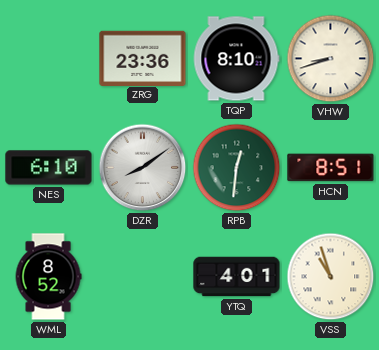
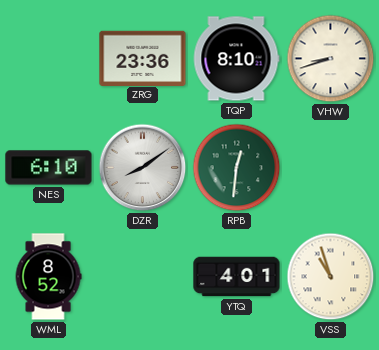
HCN: 8:51 -> none (331, 168)
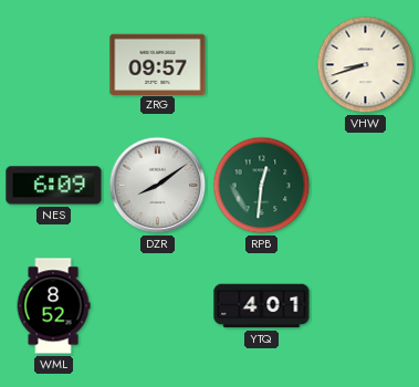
ZRG: 23:36 -> 09:57 (158, 64)
TQP: 8:10 -> none (236, 59)
NES: 6:10 -> 6:09 (54, 186)
VSS: 10:57 -> none (331, 277)
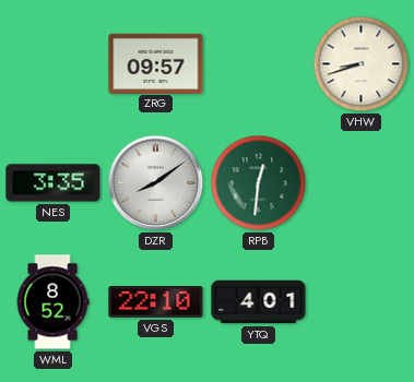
NES: 6:09 -> 3:35 (54, 183)
VGS: none -> 22:10 (156, 302)
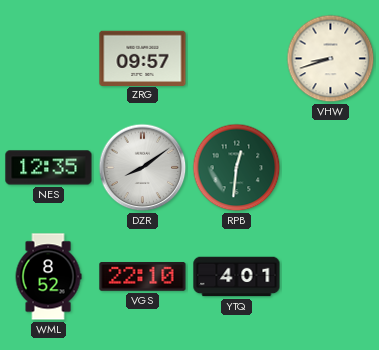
NES: 3:35 -> 12:35 (49, 168)
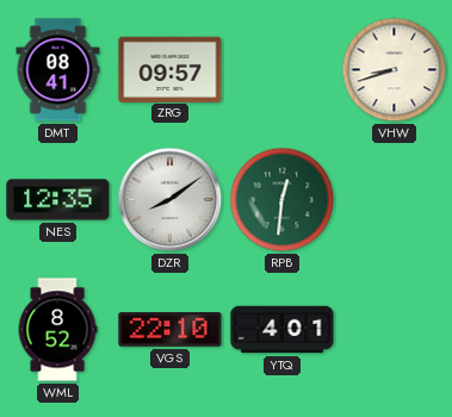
DMT: none -> 08:41 (58, 70)
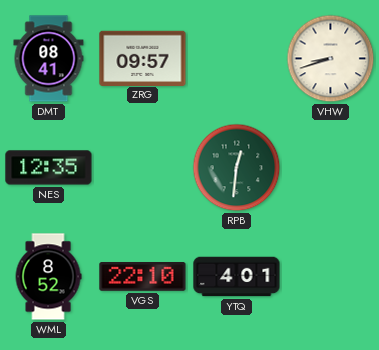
DZR: 8:09 -> none (171, 200)
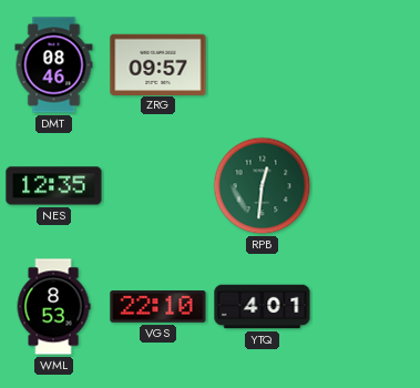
DMT: 08:41 -> 08:46 (54, 65)
VHW: 8:42 -> none (331, 59)
WML: 8:52 -> 8:53 (53, 307)
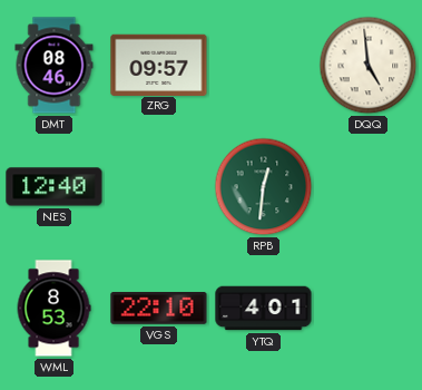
DQQ: none -> 4:59 (369, 66)
NES: 12:35 -> 12:40 (55, 187)
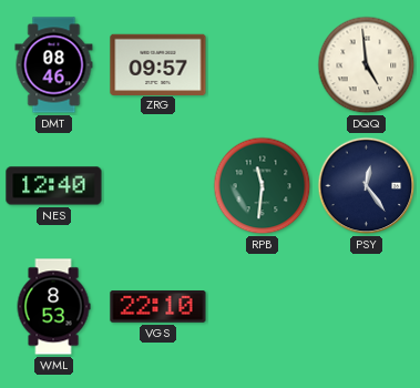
RPB: 12:31 -> 11:31 (263, 186)
PSY: none -> 12:24 (367, 186)
YTQ: 4:01 -> none (264, 309)
